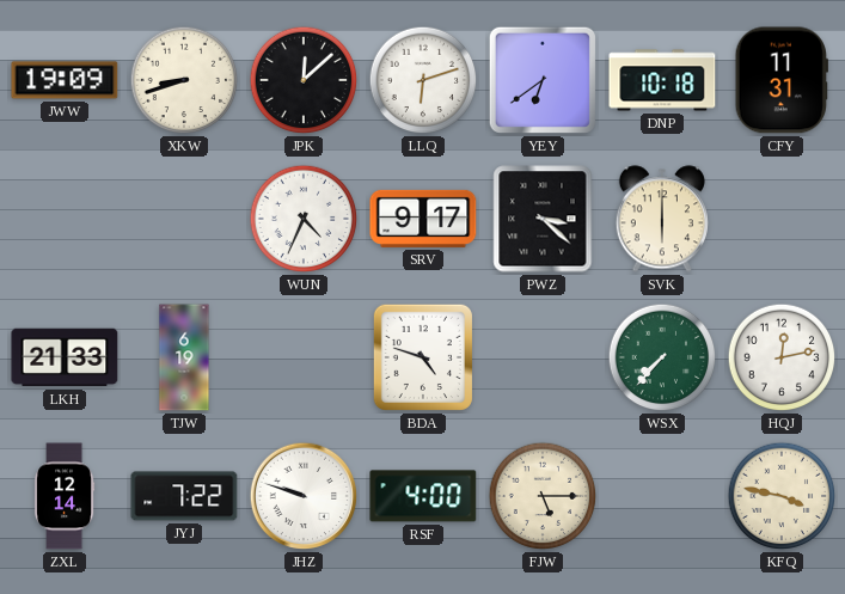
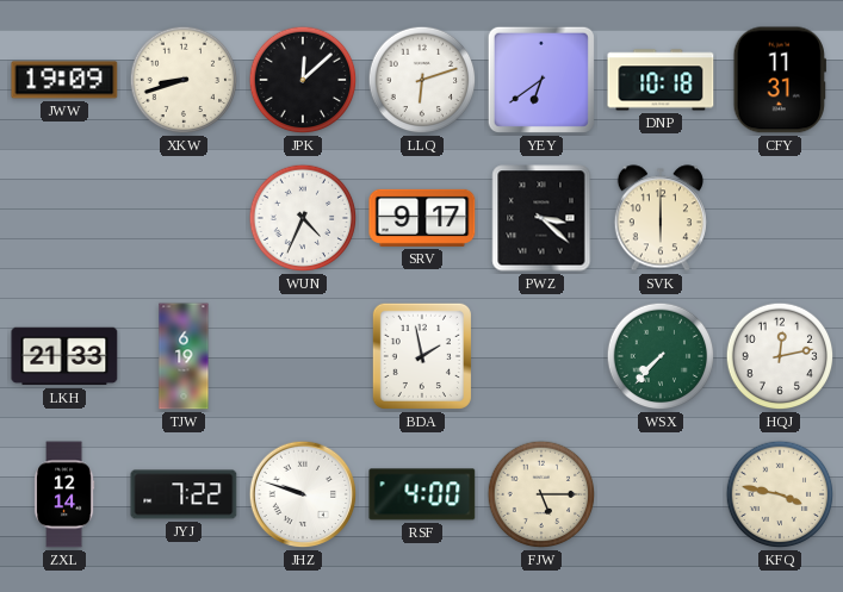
BDA: 4:48 -> 1:58 (422, 356)
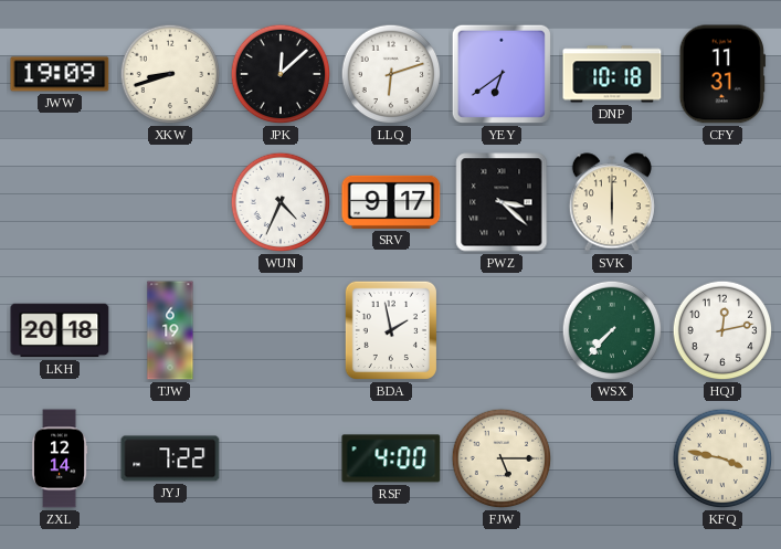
LKH: 21:33 -> 20:18 (60, 330)
JHZ: 9:48 -> none (303, 494)
